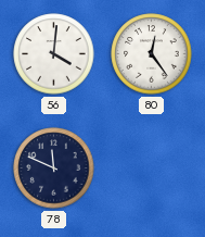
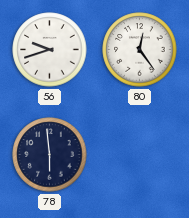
56: 4:01 -> 9:42 (50, 50)
78: 11:49 -> 5:59 (50, 155)
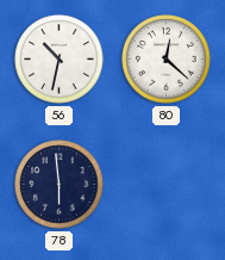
56: 9:42 -> 10:32 (60, 60)
80: 12:24 -> 12:22 (167, 60)
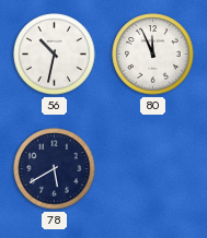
80: 12:22 -> 11:56 (153, 55)
78: 5:59 -> 5:40 (55, 169)
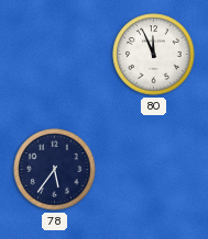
56: 10:32 -> none (55, 55)
78: 5:40 -> 5:36 (55, 170)
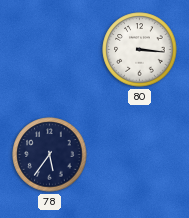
80: 11:56 -> 3:16 (140, 50)
